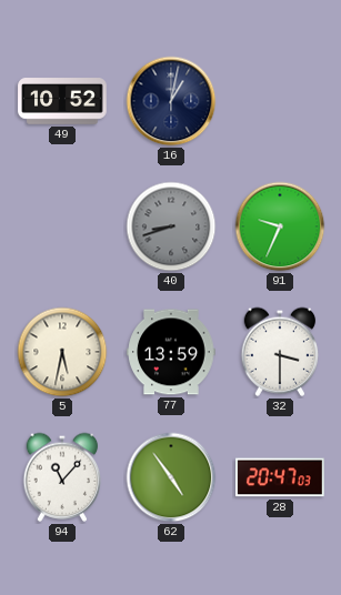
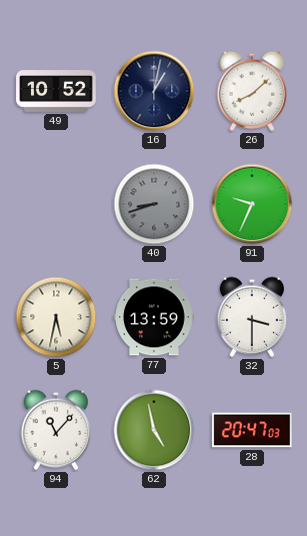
26: none -> 8:08 (252, 91)
62: 4:54 -> 4:58 (154, 430)
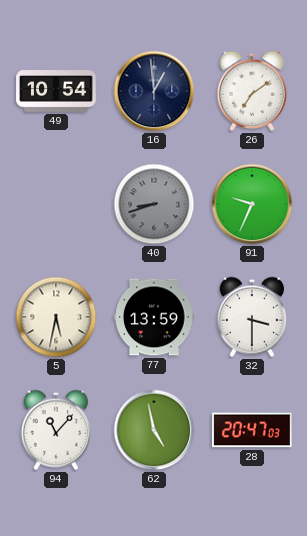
49: 10:52 -> 10:54 (56, 91)
16: 1:02 -> 12:59 (154, 91)
26: 8:08 -> 7:09 (252, 91)
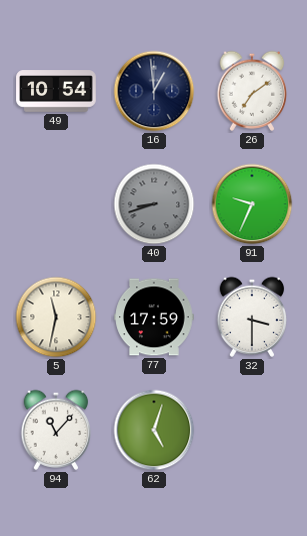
5: 5:32 -> 11:32 (56, 317)
77: 13:59 -> 17:59 (154, 317)
62: 4:58 -> 5:03 (154, 430)
28: 20:47 -> none (253, 430)
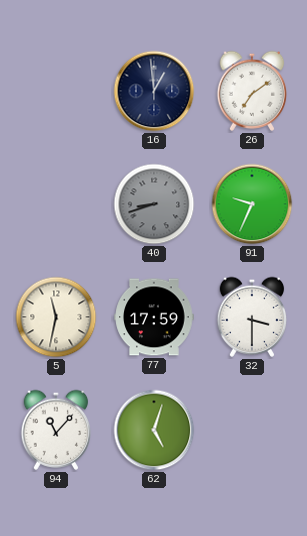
49: 10:54 -> none (56, 91)
